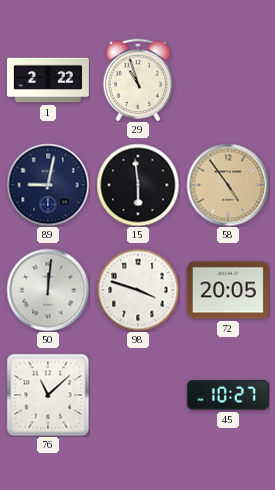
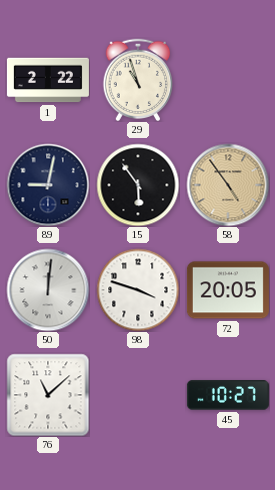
15: 5:59 -> 5:54 (138, 185)
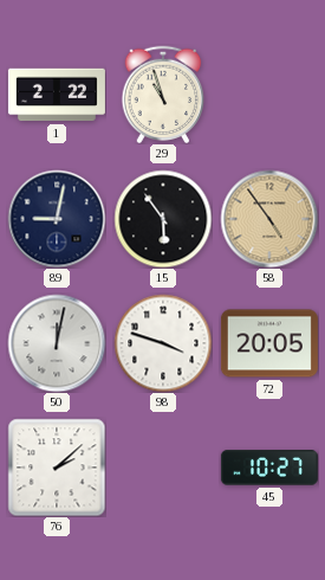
50: 12:01 -> 12:02 (57, 343)
76: 11:08 -> 2:08 (57, 468)
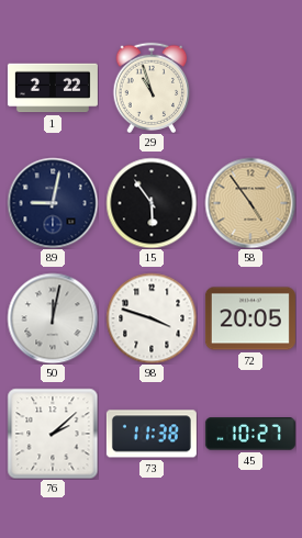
73: none -> 11:38 (152, 434)
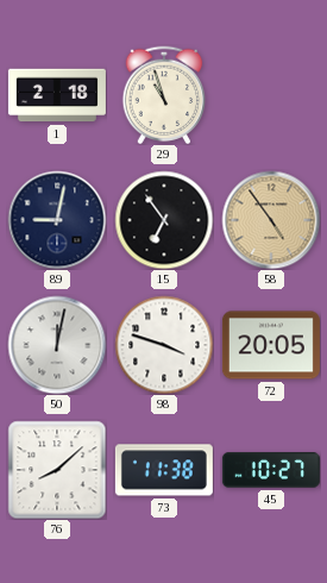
1: 2:22 -> 2:18 (57, 95)
15: 5:54 -> 6:54 (164, 220)
76: 2:08 -> 8:08 (57, 470)
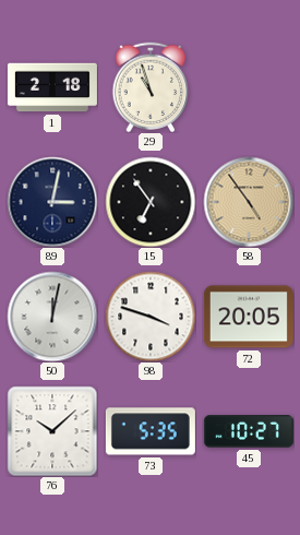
89: 9:02 -> 3:02 (52, 202)
76: 8:08 -> 10:08 (52, 431)
73: 11:38 -> 5:35 (151, 431)
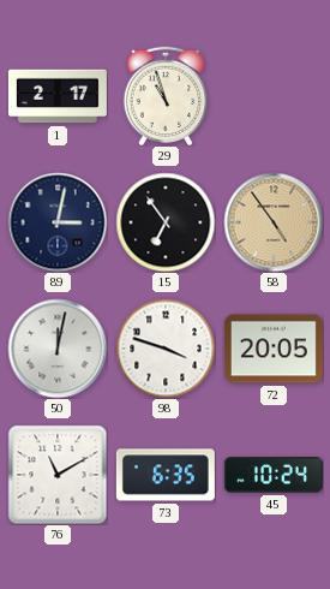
1: 2:18 -> 2:17 (58, 96)
76: 10:08 -> 11:10 (58, 475)
73: 5:35 -> 6:35 (166, 475)
45: 10:27 -> 10:24 (274, 475)
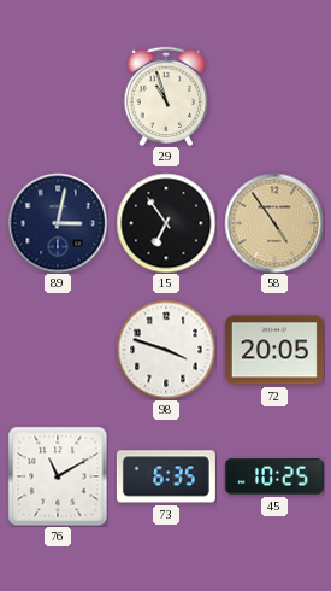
1: 2:17 -> none (58, 96)
50: 12:02 -> none (58, 349)
45: 10:24 -> 10:25 (274, 476)
